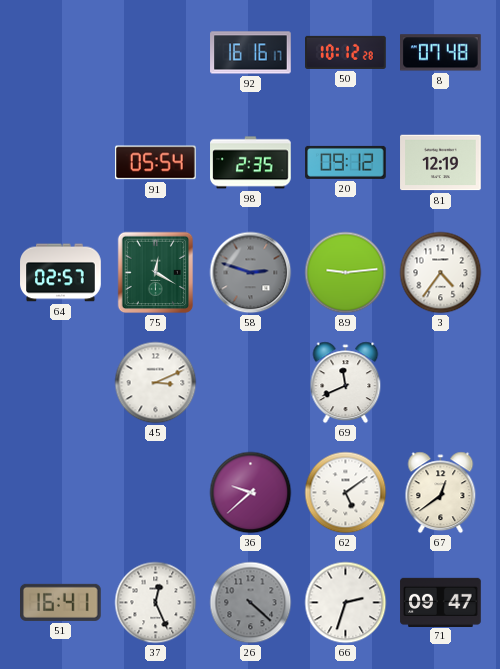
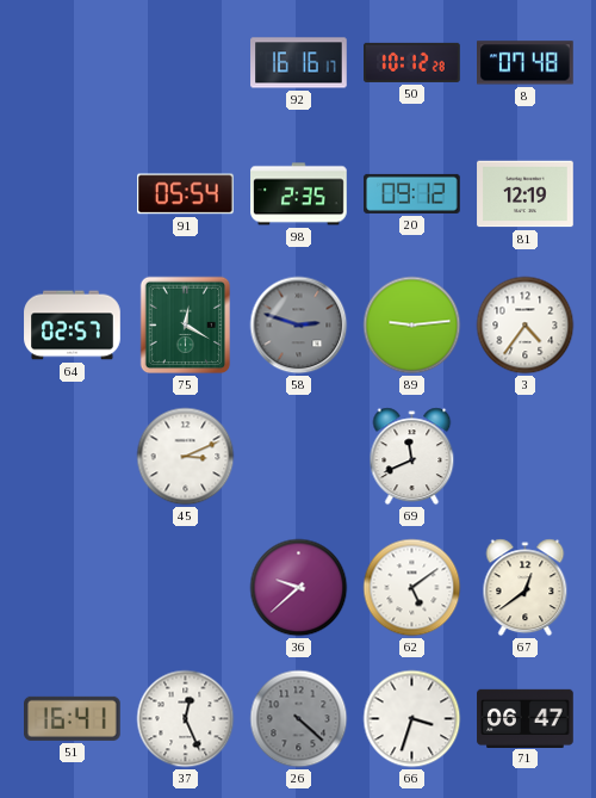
66: 2:33 -> 3:33 (412, 719)
71: 09:47 -> 06:47 (526, 718)
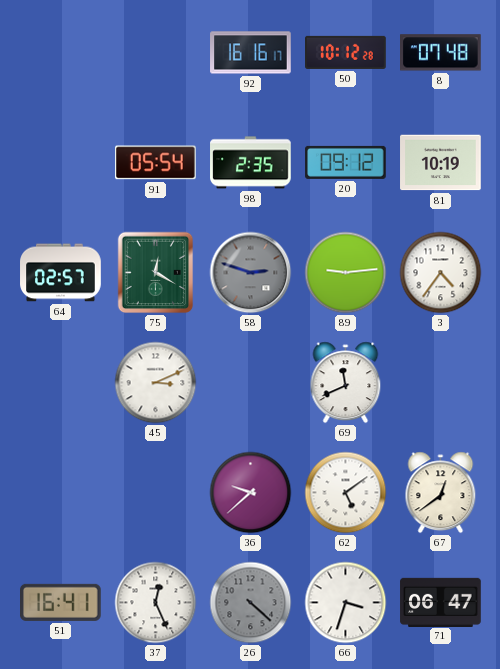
81: 12:19 -> 10:19 (441, 163)
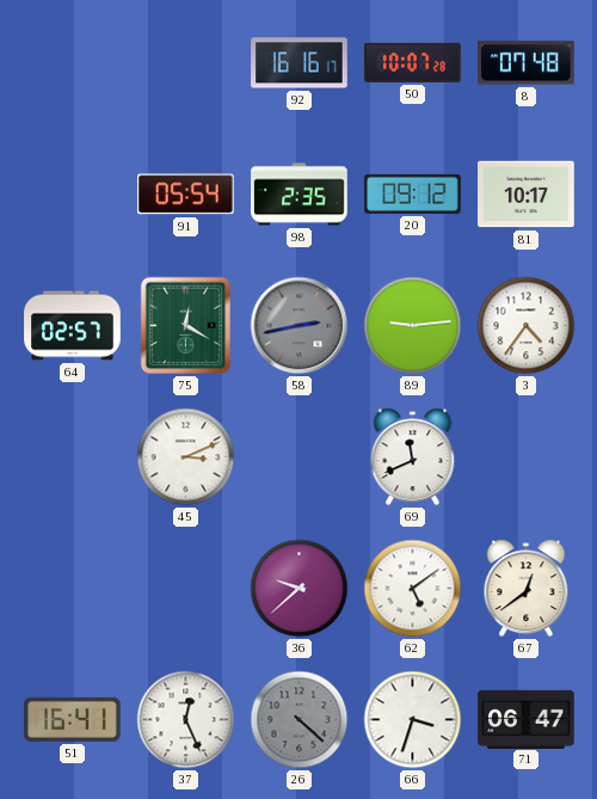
50: 10:12 -> 10:07 (413, 62)
81: 10:19 -> 10:17 (527, 195)
58: 2:48 -> 2:43 (300, 326)
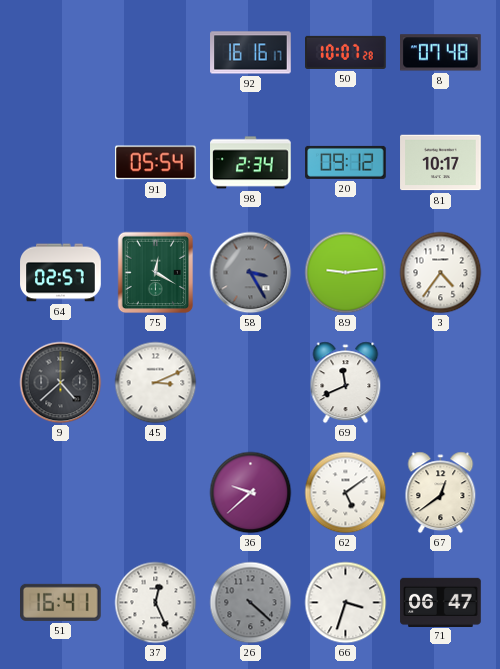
98: 2:35 -> 2:34 (251, 163)
58: 2:43 -> 3:25 (251, 273)
9: none -> 4:38 (61, 383)
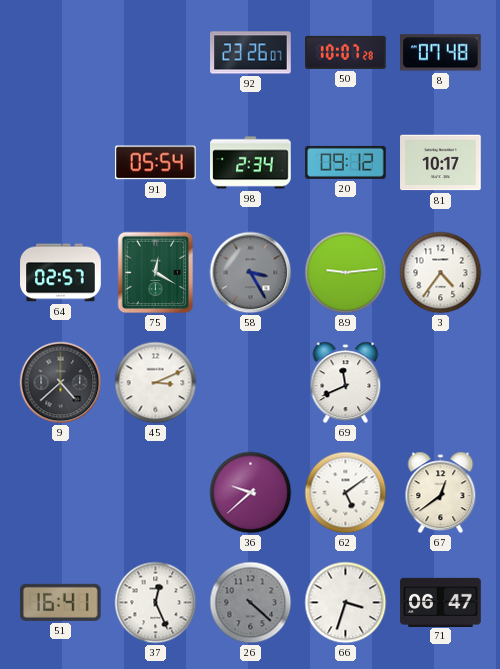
92: 16:16 -> 23:26 (251, 53)
